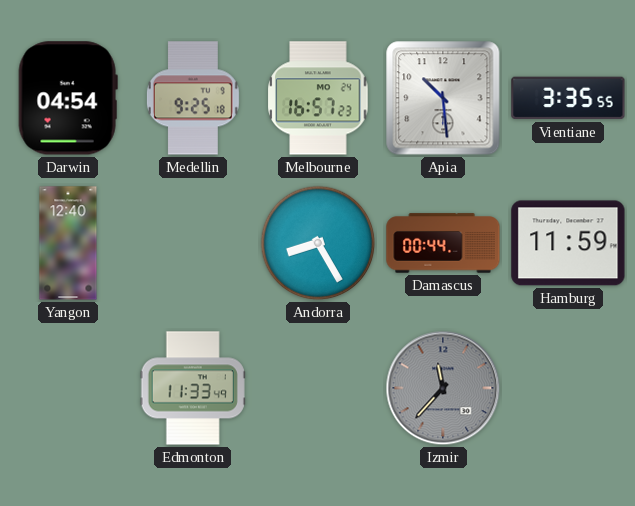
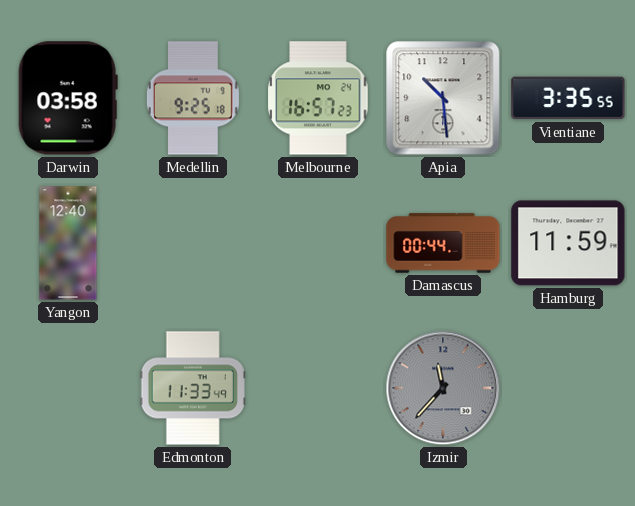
Darwin: 04:54 -> 03:58 (68, 98)
Andorra: 8:25 -> none (318, 243)
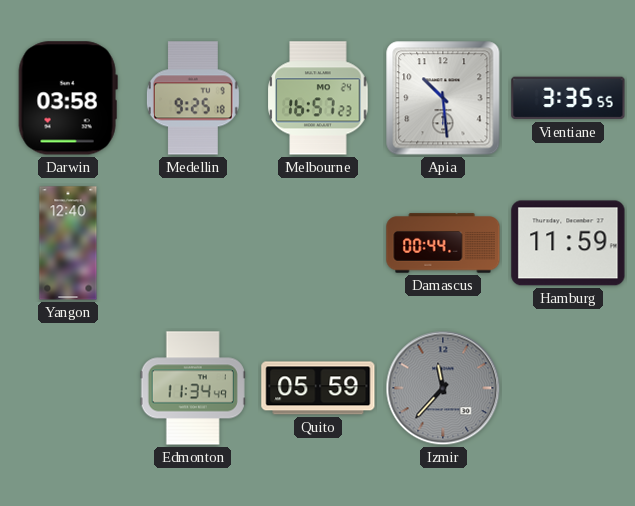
Edmonton: 11:33 -> 11:34 (193, 388)
Quito: none -> 05:59 (318, 388)
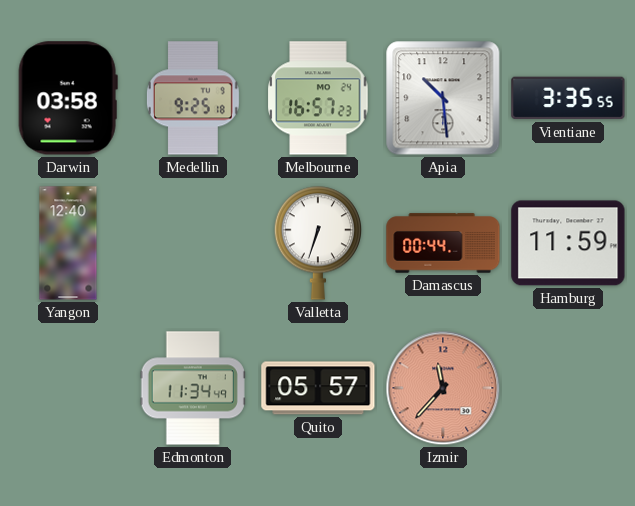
Valletta: none -> 6:33 (317, 243)
Quito: 05:59 -> 05:57 (318, 388)
Izmir dial: grey -> salmon (443, 388)
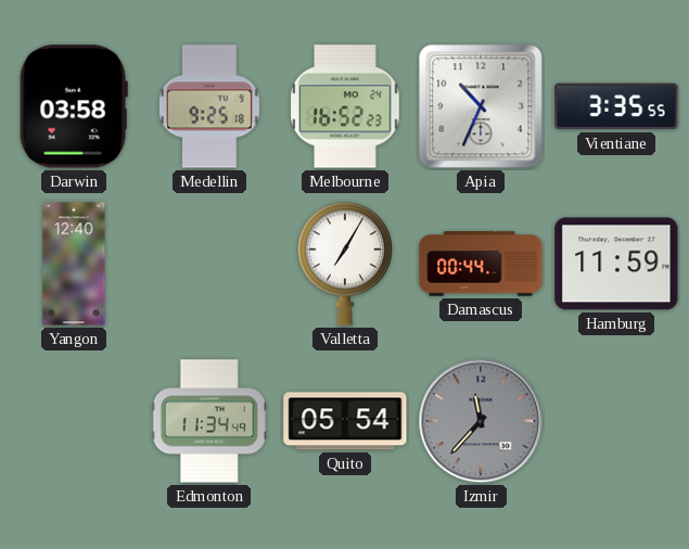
Melbourne: 16:57 -> 16:52 (345, 106)
Apia: 10:29 -> 10:34 (481, 106)
Valletta: 6:33 -> 7:05 (344, 264)
Quito: 05:57 -> 05:54 (345, 421)
Izmir dial: salmon -> grey (481, 421)
